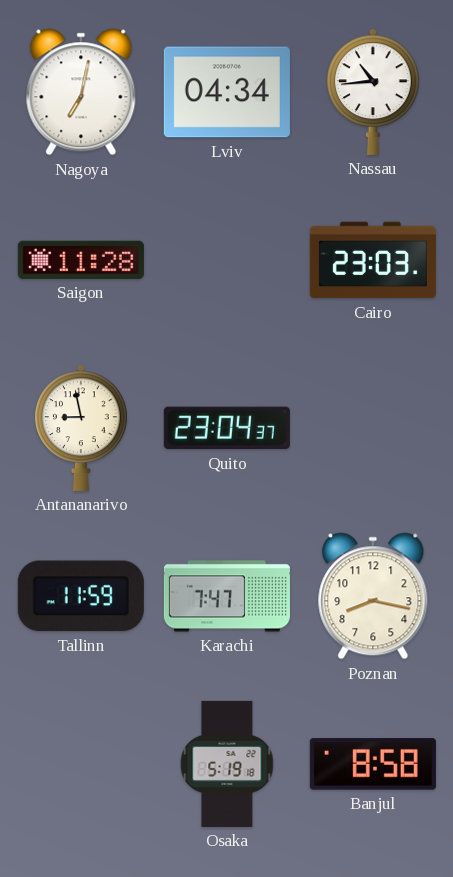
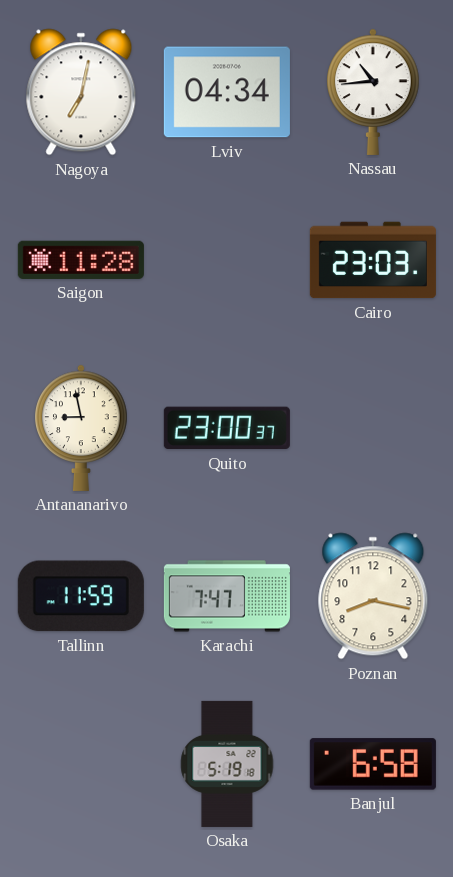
Quito: 23:04 -> 23:00 (227, 428)
Banjul: 8:58 -> 6:58 (373, 764)
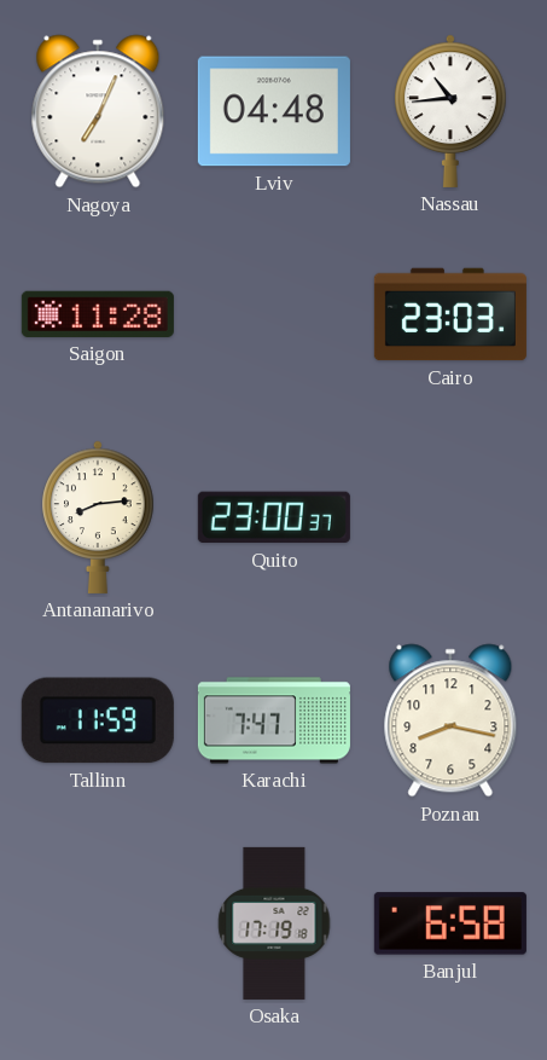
Nagoya: 7:02 -> 7:04 (98, 111)
Lviv: 04:34 -> 04:48 (274, 111)
Antananarivo: 8:58 -> 8:14 (98, 517)
Osaka: 5:19 -> 17:19 (274, 923)
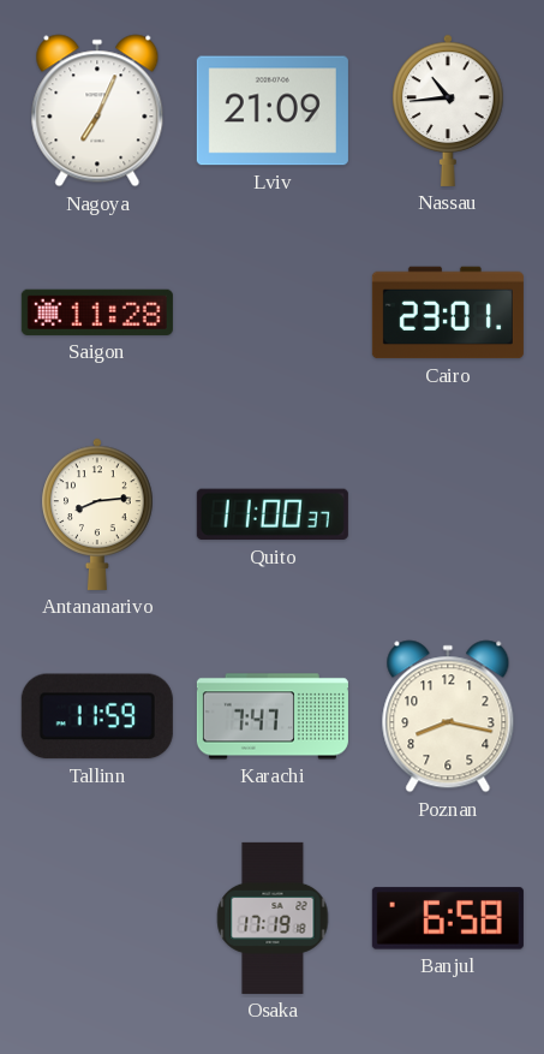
Lviv: 04:48 -> 21:09 (273, 111)
Cairo: 23:03 -> 23:01 (448, 312)
Quito: 23:00 -> 11:00 (273, 514)
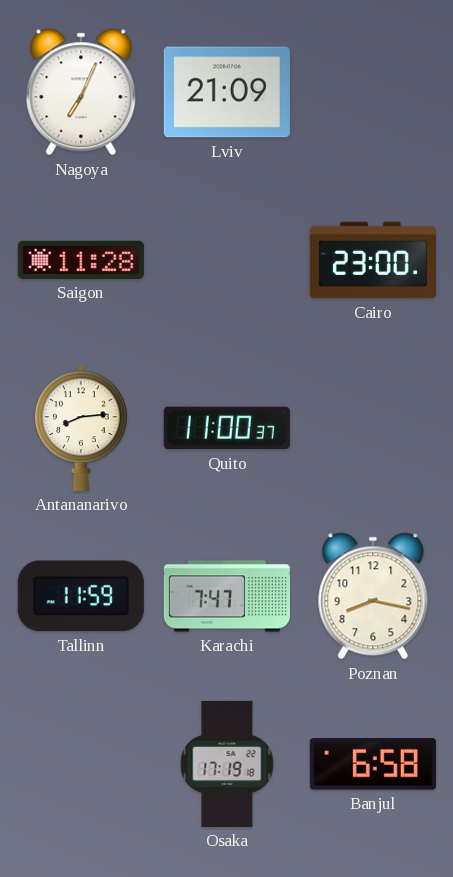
Nassau: 10:44 -> none (448, 111)
Cairo: 23:01 -> 23:00 (373, 260)
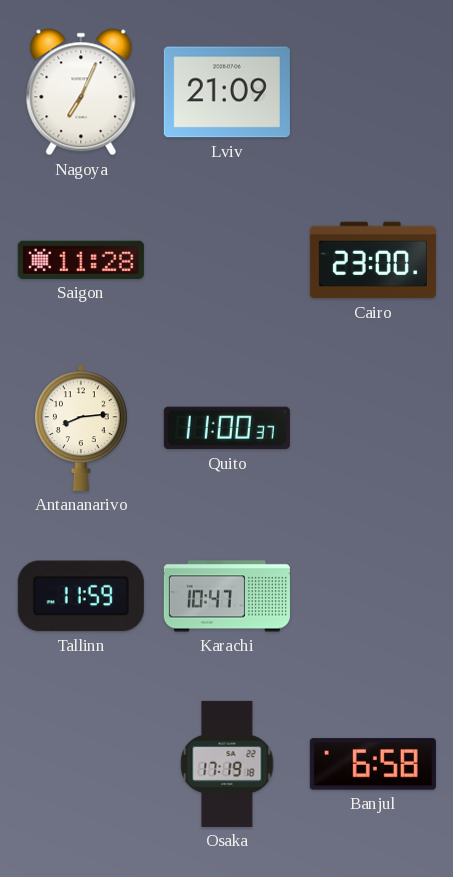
Karachi: 7:47 -> 10:47 (227, 596)
Poznan: 8:17 -> none (373, 596)
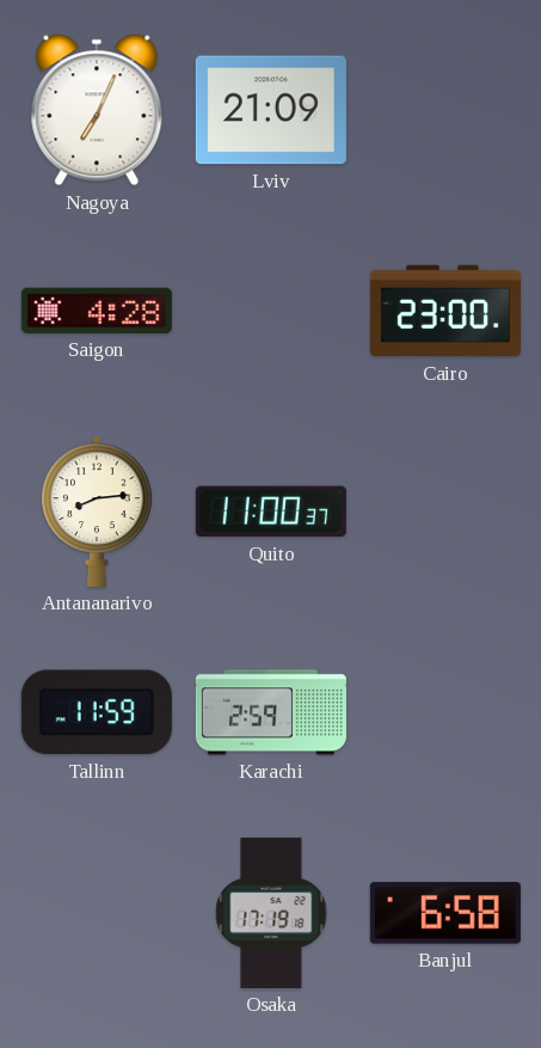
Saigon: 11:28 -> 4:28 (97, 311)
Karachi: 10:47 -> 2:59 (271, 712)
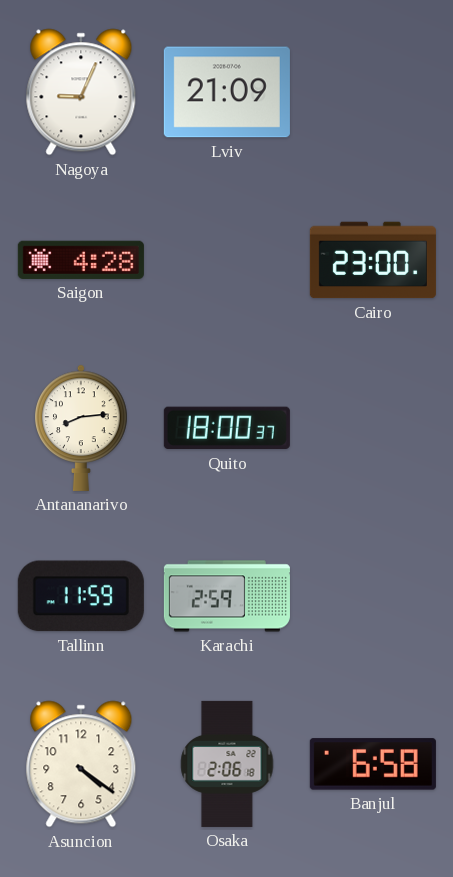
Nagoya: 7:04 -> 9:04 (81, 92)
Quito: 11:00 -> 18:00 (227, 428)
Asuncion: none -> 4:21 (81, 764)
Osaka: 17:19 -> 2:06 (227, 764)
